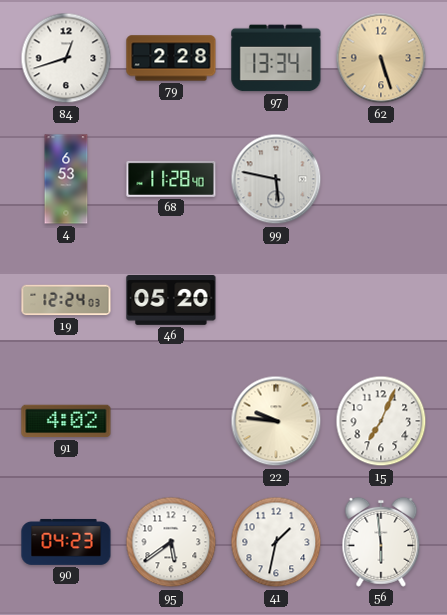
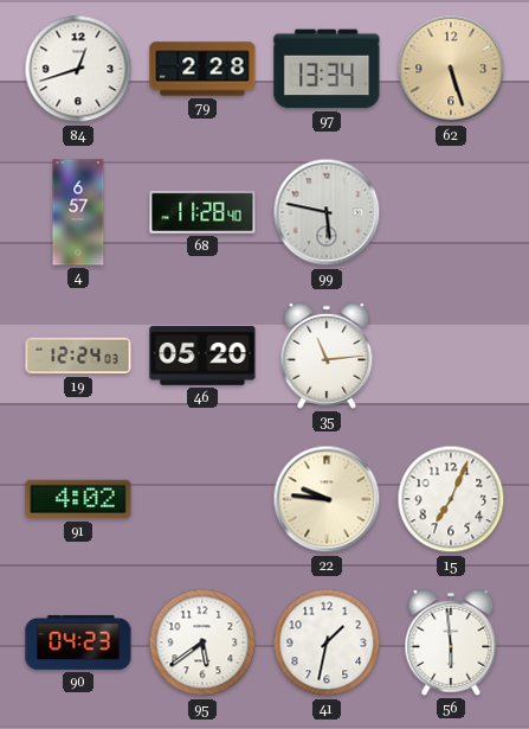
4: 6:53 -> 6:57 (78, 212)
35: none -> 11:14 (327, 356)
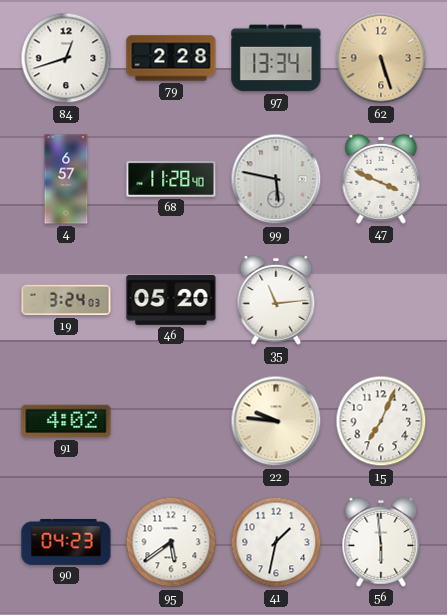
47: none -> 3:49 (381, 179)
19: 12:24 -> 3:24 (66, 300)
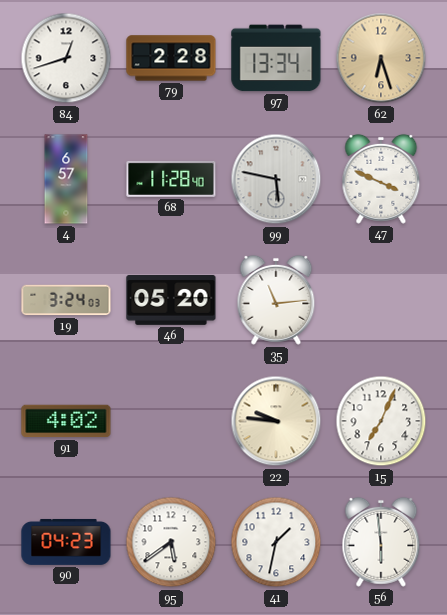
62: 5:27 -> 6:27 (381, 58)
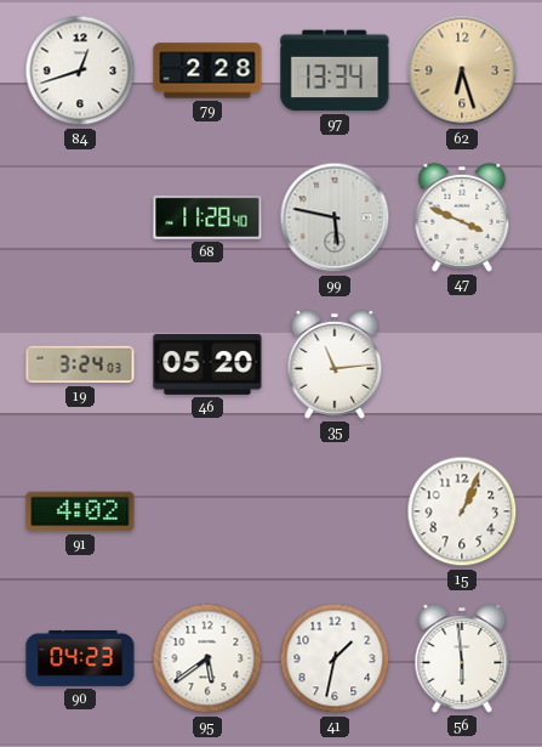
4: 6:57 -> none (66, 179)
22: 9:46 -> none (276, 421)
15: 7:04 -> 1:04 (462, 511)
